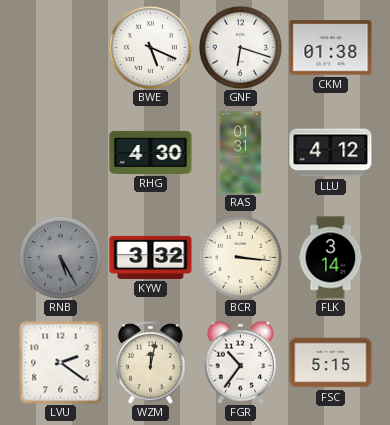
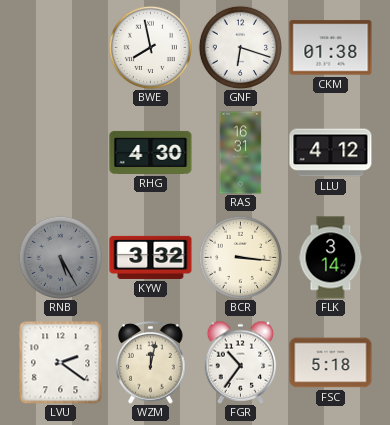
BWE: 5:19 -> 7:58 (150, 47)
RAS: 01:31 -> 16:31 (241, 153)
FSC: 5:15 -> 5:18 (331, 363)
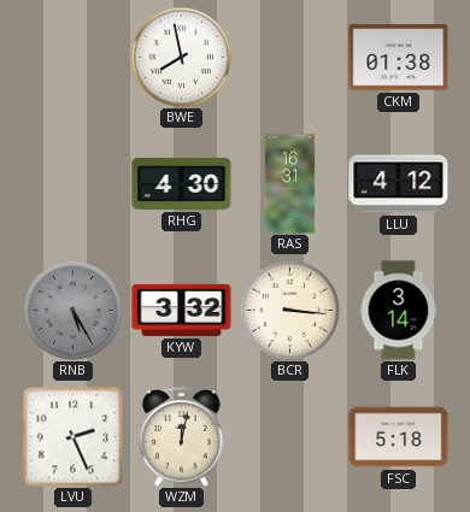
GNF: 6:18 -> none (240, 47)
LVU: 2:21 -> 2:26 (72, 436)
FGR: 10:36 -> none (241, 362)
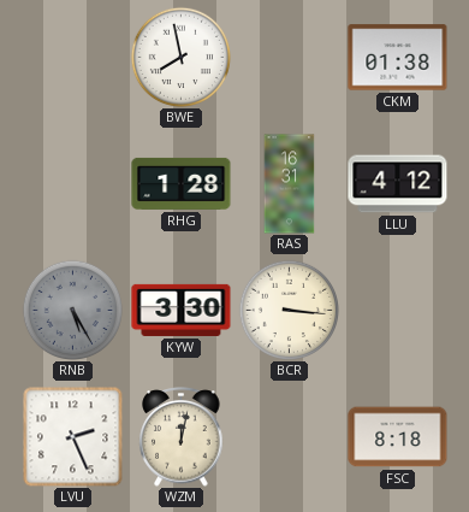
RHG: 4:30 -> 1:28 (182, 183)
KYW: 3:32 -> 3:30 (182, 310)
FLK: 3:14 -> none (399, 311)
FSC: 5:18 -> 8:18 (398, 437)
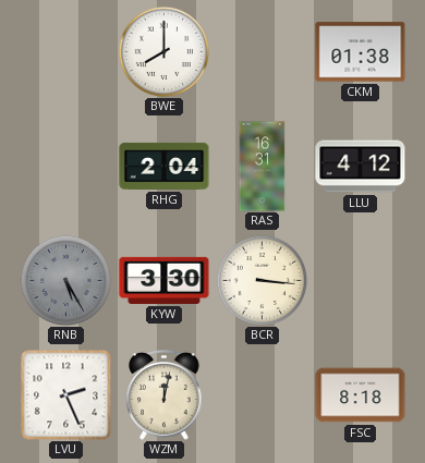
BWE: 7:58 -> 8:00 (163, 51)
RHG: 1:28 -> 2:04 (165, 166)
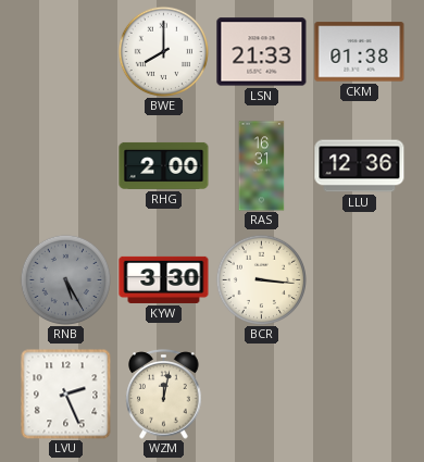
LSN: none -> 21:33 (262, 52)
RHG: 2:04 -> 2:00 (164, 165)
LLU: 4:12 -> 12:36 (360, 166)
FSC: 8:18 -> none (361, 395)
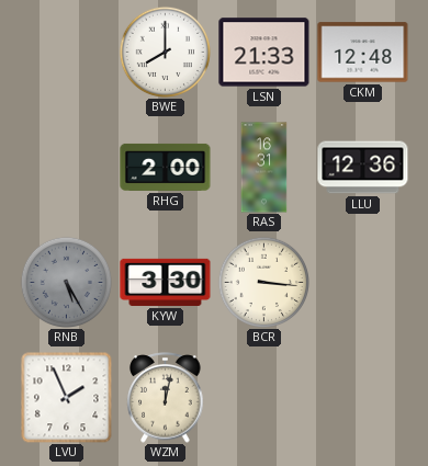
CKM: 01:38 -> 12:48 (363, 53)
LVU: 2:26 -> 1:56 (66, 397)
